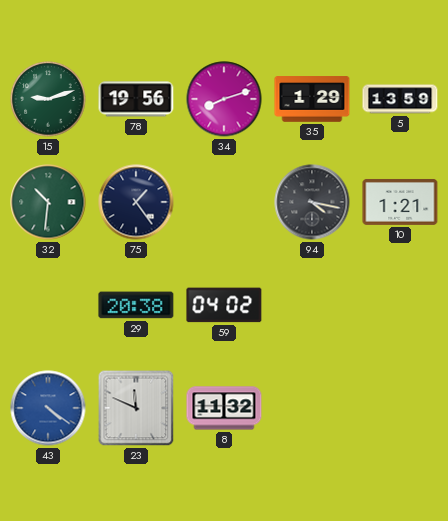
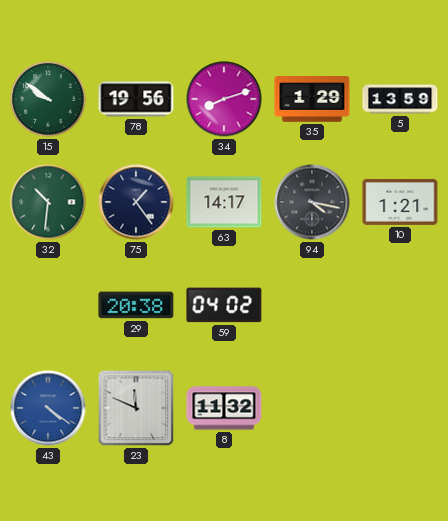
15: 9:12 -> 9:51 (48, 99)
63: none -> 14:17 (224, 202)
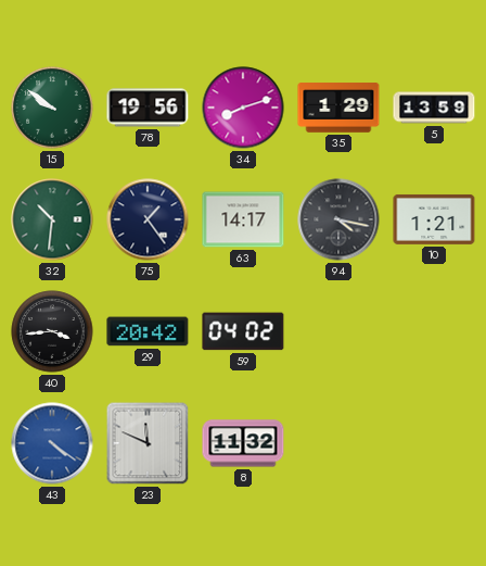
40: none -> 3:44 (52, 331)
29: 20:38 -> 20:42 (148, 331)
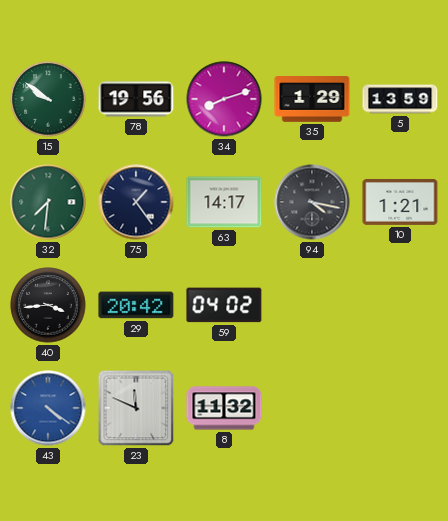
32: 10:31 -> 7:31 (48, 202)
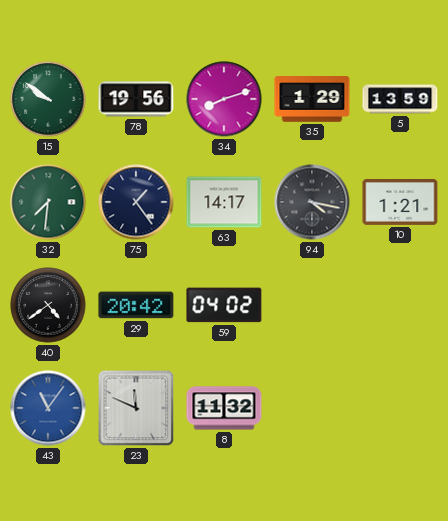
40: 3:44 -> 4:39 (48, 305)
43: 4:21 -> 11:06 (48, 408)
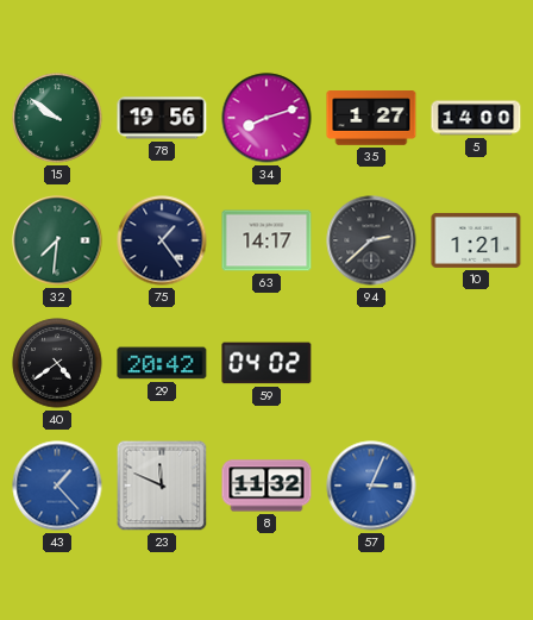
35: 1:29 -> 1:27 (371, 118)
5: 13:59 -> 14:00 (476, 118)
94: 4:17 -> 2:38 (371, 240)
43: 11:06 -> 1:23 (57, 486)
57: none -> 3:04 (371, 486)
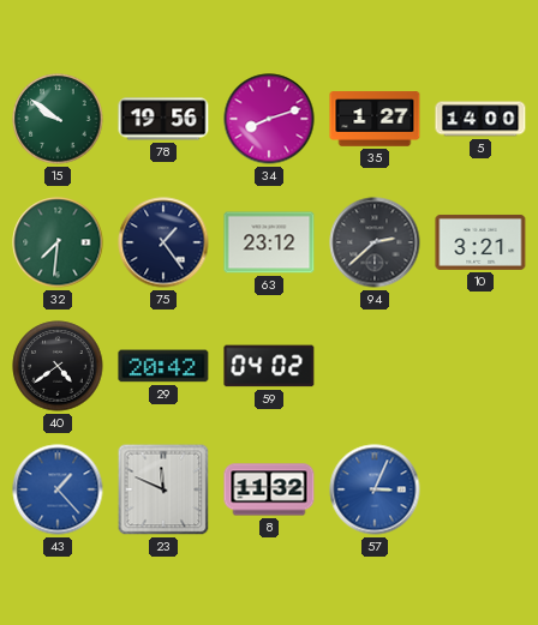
63: 14:17 -> 23:12 (269, 242)
10: 1:21 -> 3:21 (480, 242)
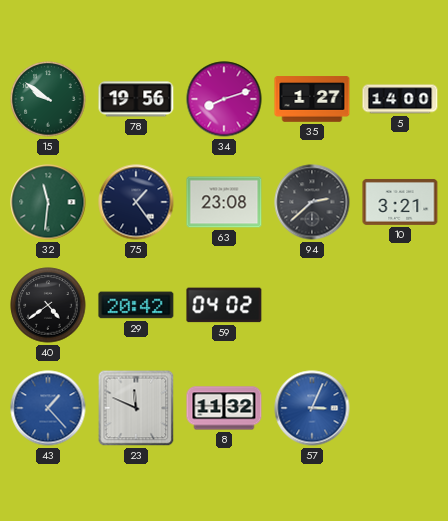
32: 7:31 -> 11:31 (48, 202)
63: 23:12 -> 23:08 (224, 202)
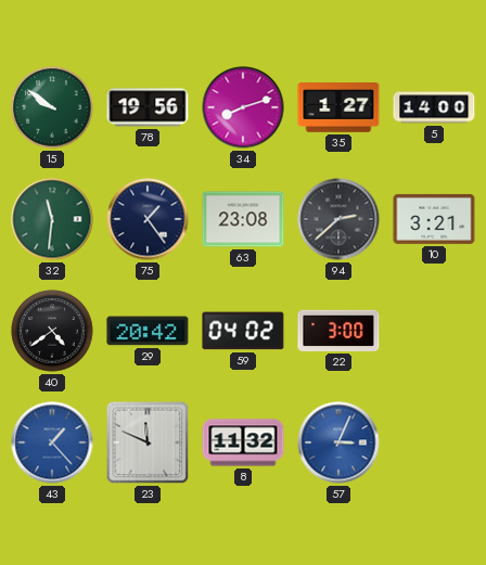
22: none -> 3:00 (338, 331)
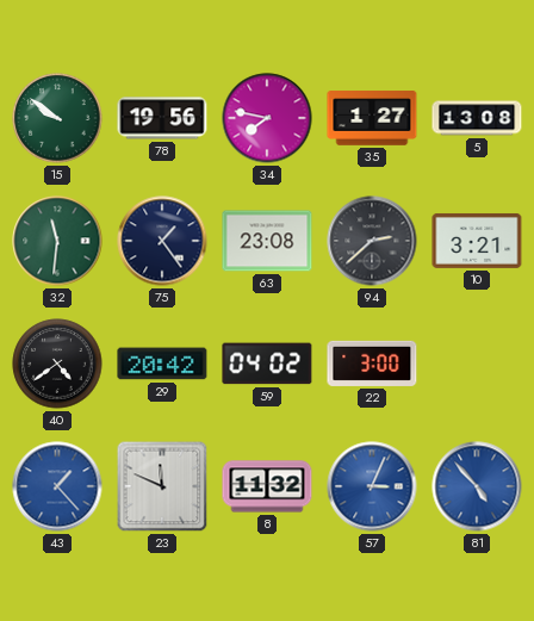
34: 8:12 -> 7:47 (267, 118)
5: 14:00 -> 13:08 (477, 118)
81: none -> 4:53 (477, 486)
